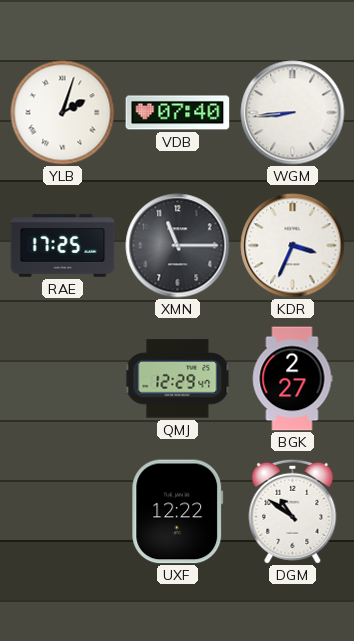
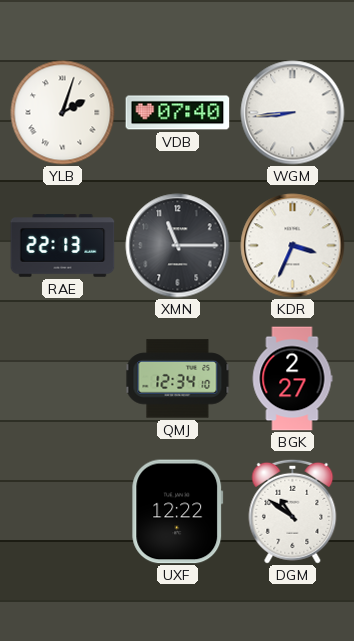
RAE: 17:25 -> 22:13 (63, 246)
QMJ: 12:29 -> 12:34 (178, 379)
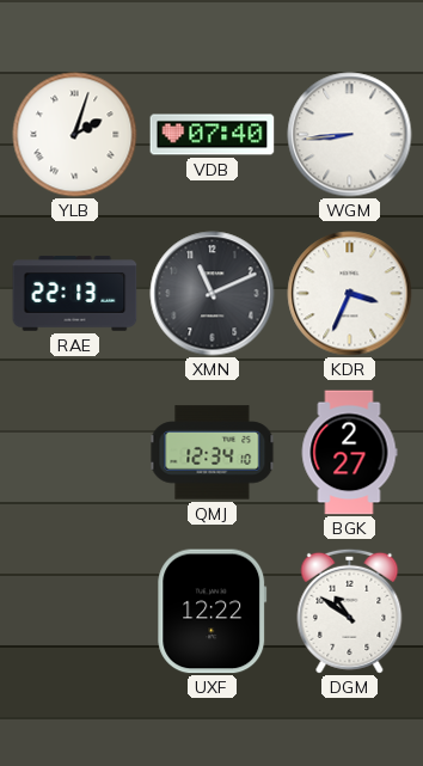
XMN: 11:15 -> 11:11 (213, 294)
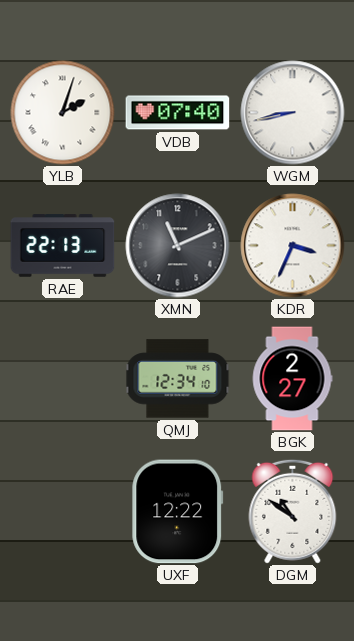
WGM: 8:44 -> 8:43 (293, 113)
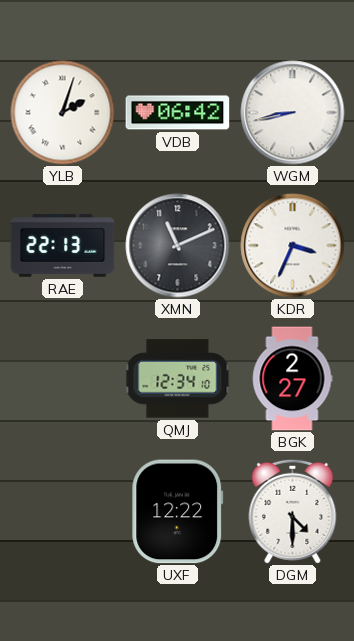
VDB: 07:40 -> 06:42 (178, 113)
DGM: 10:51 -> 4:30 (293, 511)
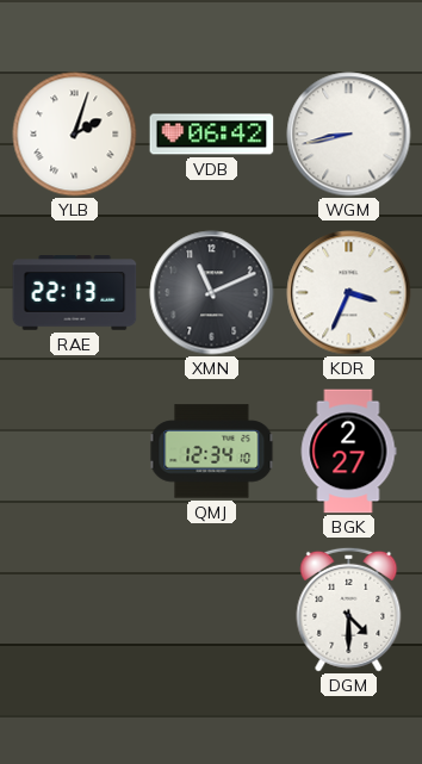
UXF: 12:22 -> none (178, 512)
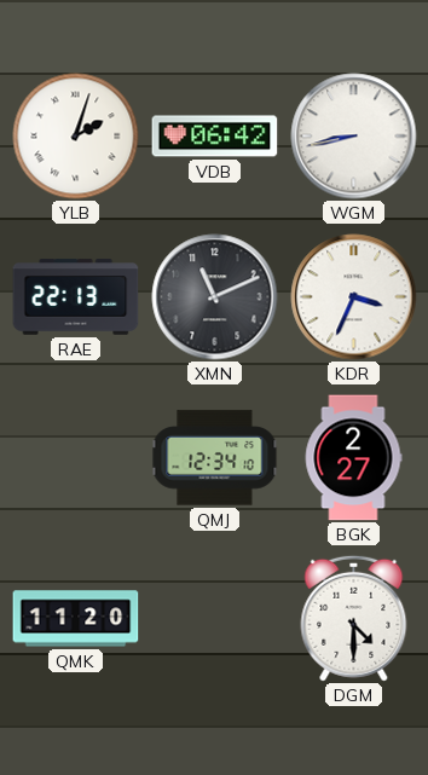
QMK: none -> 11:20 (76, 619)
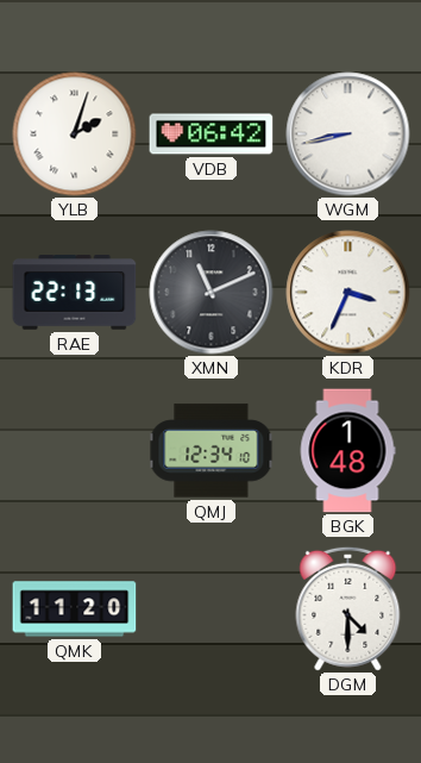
BGK: 2:27 -> 1:48 (347, 451)
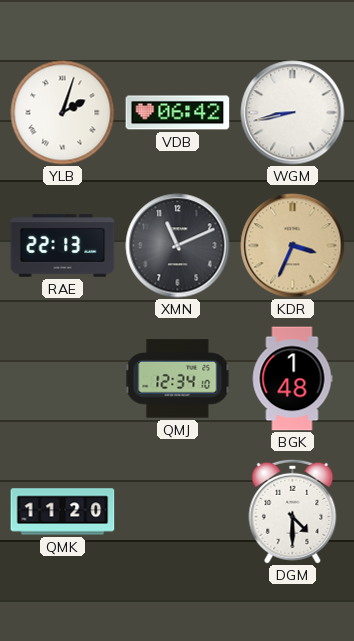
KDR dial: white -> champagne (293, 246)
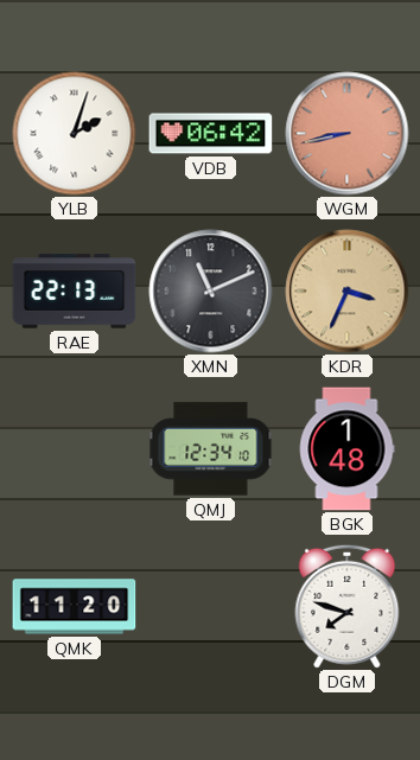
WGM dial: white -> salmon (348, 134)
DGM: 4:30 -> 7:48 (348, 606)
